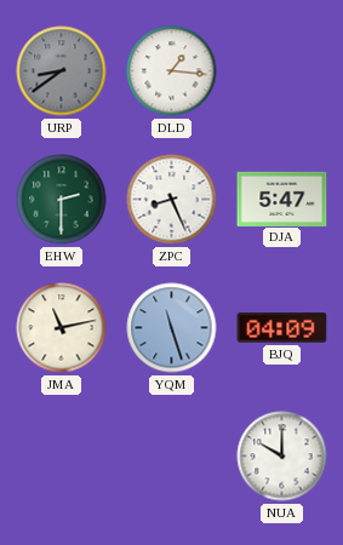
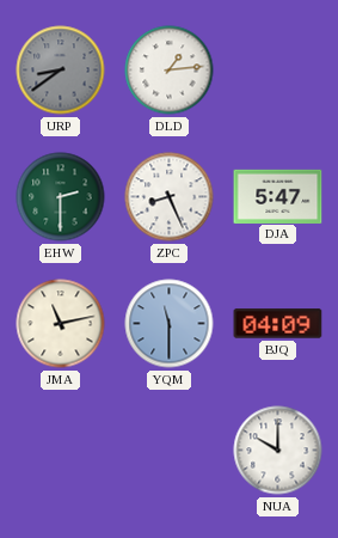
DLD: 1:16 -> 1:14 (170, 71)
YQM: 11:27 -> 11:30 (170, 324)
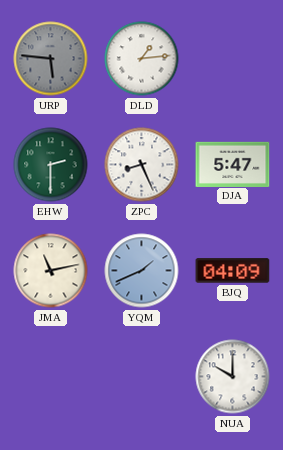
URP: 8:39 -> 5:46 (51, 59)
YQM: 11:30 -> 1:41 (142, 271)
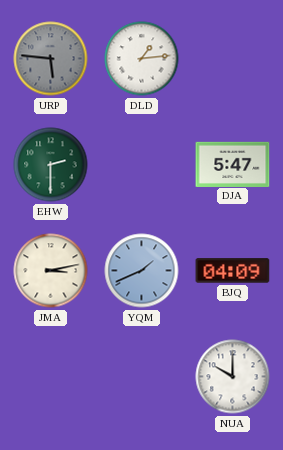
ZPC: 8:26 -> none (142, 165)
JMA: 11:13 -> 3:13 (51, 271)
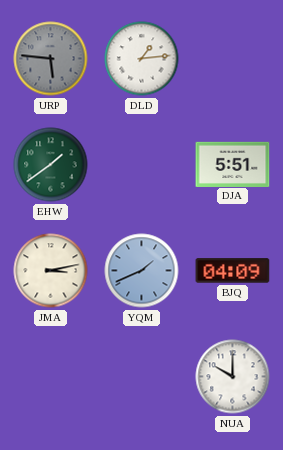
EHW: 2:30 -> 1:39 (51, 165)
DJA: 5:47 -> 5:51 (233, 164)
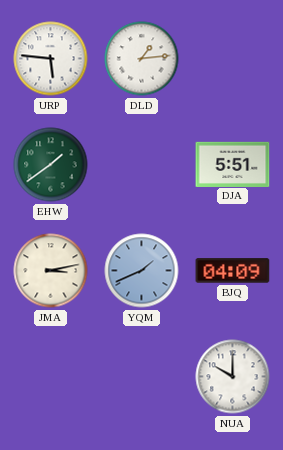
URP dial: grey -> white (51, 59)
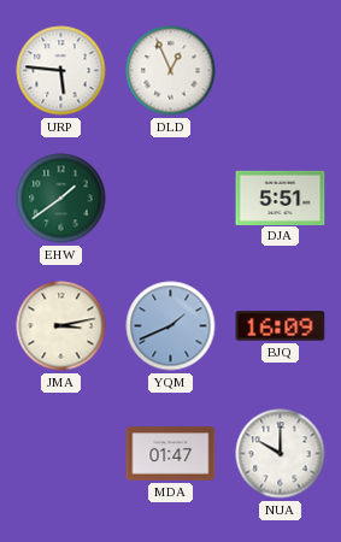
DLD: 1:14 -> 12:56 (171, 71)
BJQ: 04:09 -> 16:09 (281, 326)
MDA: none -> 01:47 (171, 454)
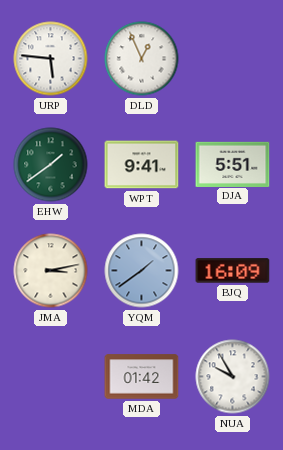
WPT: none -> 9:41 (142, 165)
YQM: 1:41 -> 1:39 (142, 271)
MDA: 01:47 -> 01:42 (142, 377)
NUA: 10:00 -> 9:55 (233, 377)
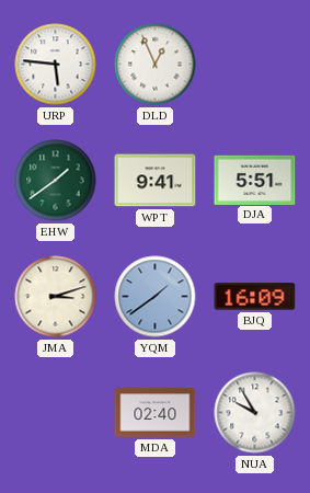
JMA: 3:13 -> 3:12 (56, 297)
MDA: 01:42 -> 02:40 (156, 413)
